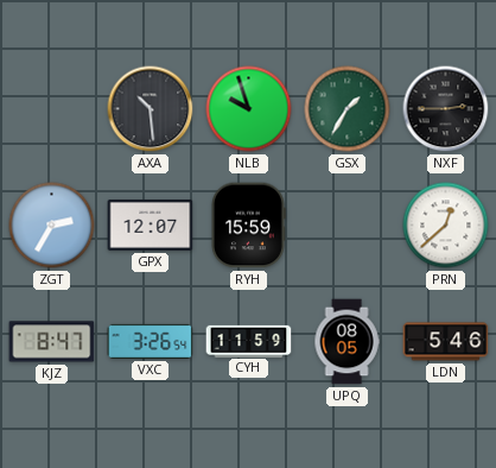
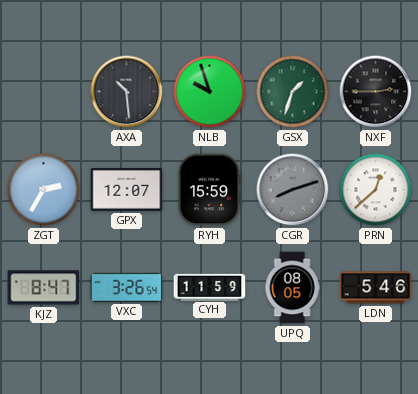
GSX: 1:35 -> 1:33 (293, 92)
CGR: none -> 8:12 (293, 190)
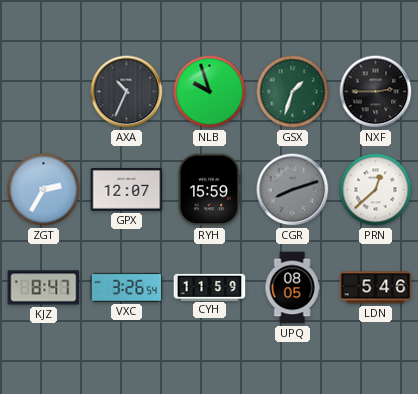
AXA: 10:29 -> 10:34 (127, 92)
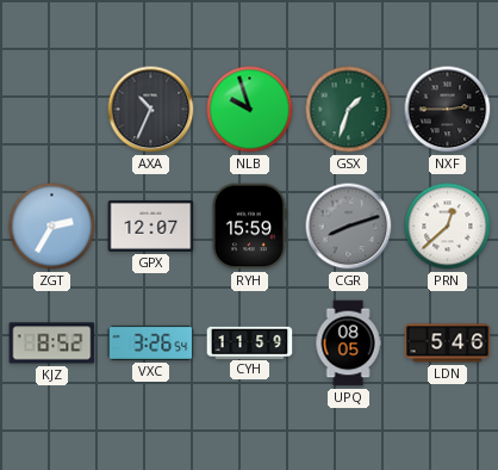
KJZ: 8:47 -> 8:52 (52, 344)
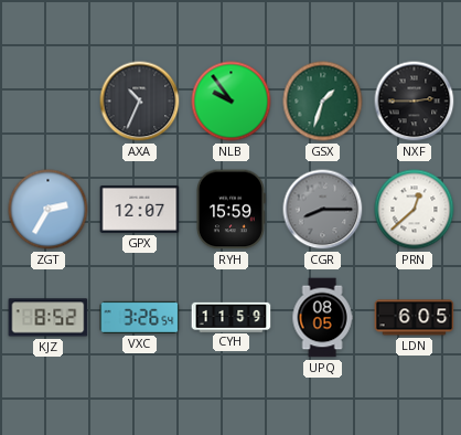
NLB: 9:57 -> 9:54 (232, 102)
CGR: 8:12 -> 8:15 (323, 210)
LDN: 5:46 -> 6:05 (415, 318)
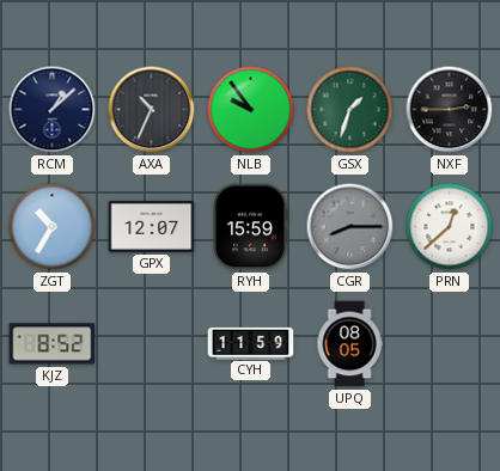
RCM: none -> 1:08 (53, 110)
ZGT: 2:35 -> 10:35 (53, 227)
VXC: 3:26 -> none (140, 317)
LDN: 6:05 -> none (415, 318)
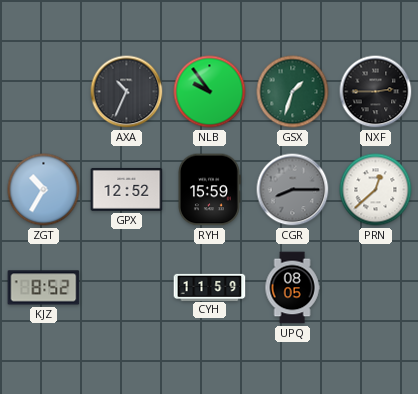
RCM: 1:08 -> none (53, 110)
GPX: 12:07 -> 12:52 (127, 189)
